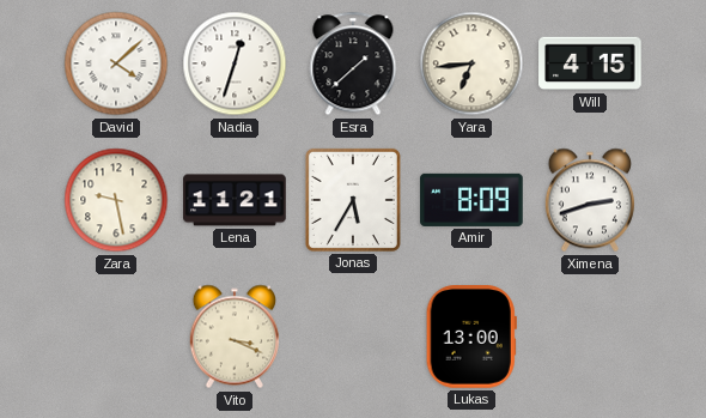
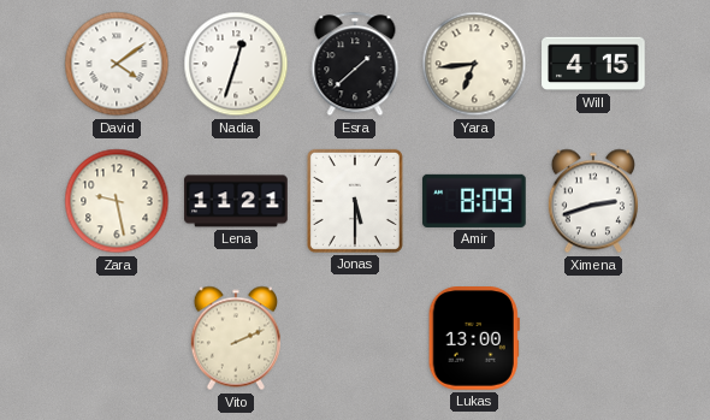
David: 4:08 -> 4:09 (117, 64)
Jonas: 5:35 -> 5:30 (355, 201)
Vito: 3:19 -> 2:11 (236, 338)
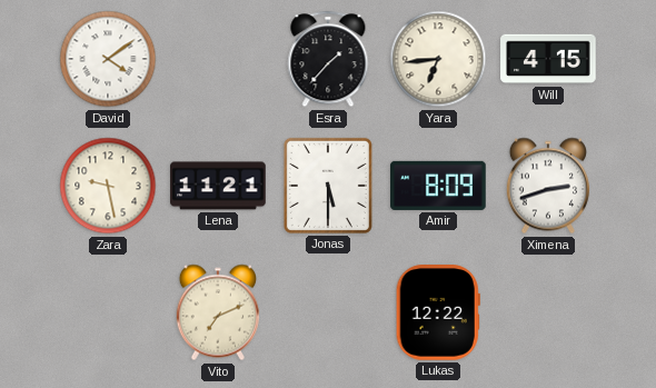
Nadia: 12:33 -> none (236, 64)
Esra: 1:38 -> 1:37 (328, 59)
Vito: 2:11 -> 7:11 (218, 312)
Lukas: 13:00 -> 12:22 (438, 314)
